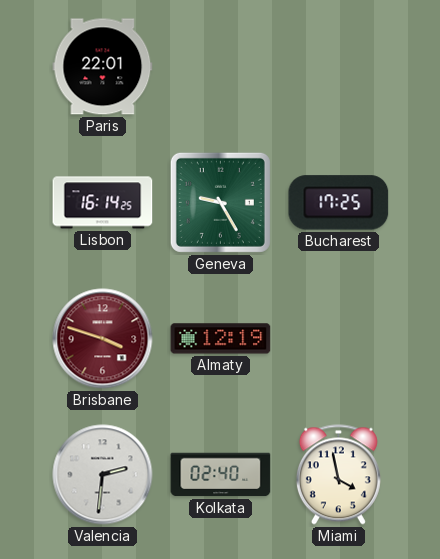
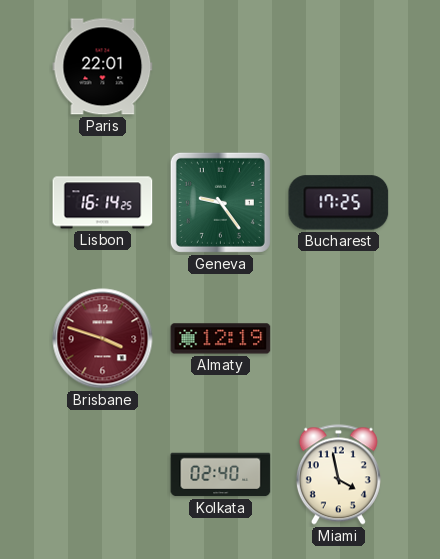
Geneva: 9:25 -> 9:24 (220, 202)
Valencia: 2:31 -> none (103, 475)
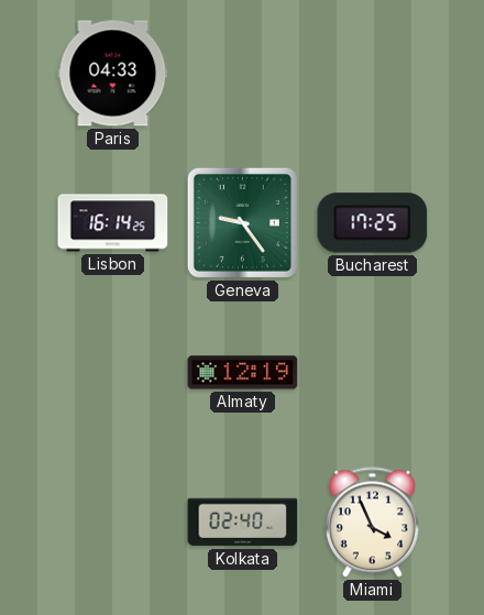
Paris: 22:01 -> 04:33 (113, 74)
Brisbane: 3:48 -> none (103, 339)
Miami: 3:58 -> 3:56 (372, 523)
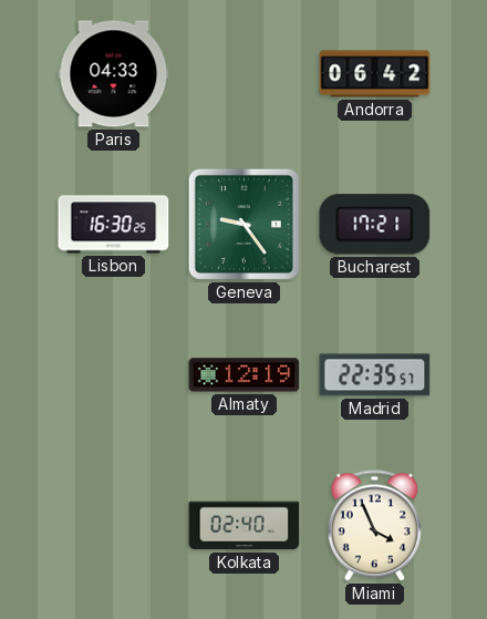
Andorra: none -> 06:42 (375, 74)
Lisbon: 16:14 -> 16:30 (114, 225)
Bucharest: 17:25 -> 17:21 (375, 225)
Madrid: none -> 22:35 (375, 375)
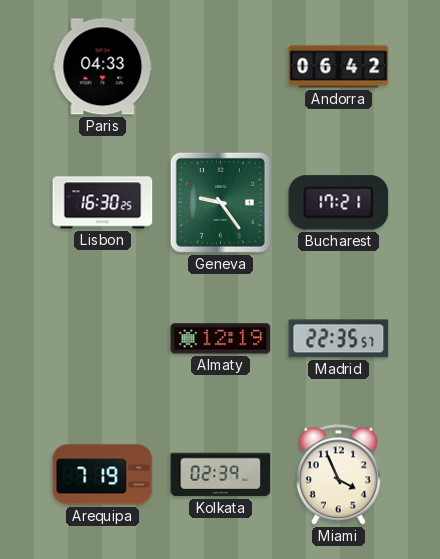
Arequipa: none -> 7:19 (103, 475)
Kolkata: 02:40 -> 02:39 (221, 475)
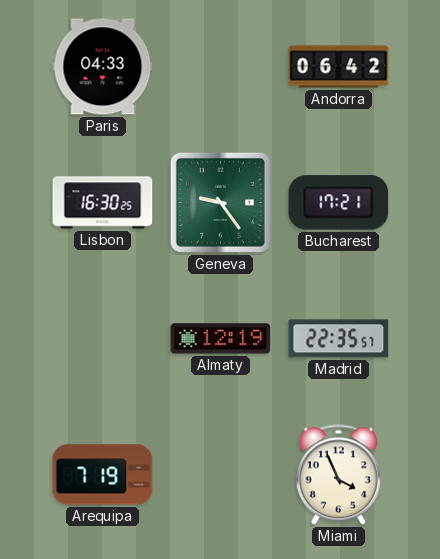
Kolkata: 02:39 -> none (221, 475)
